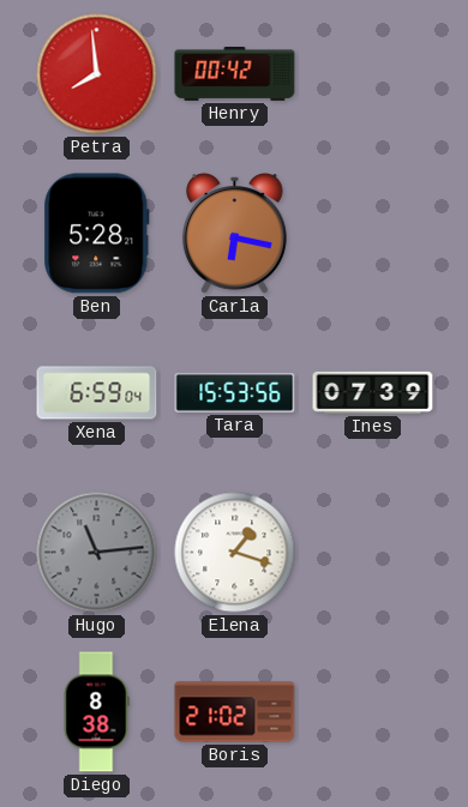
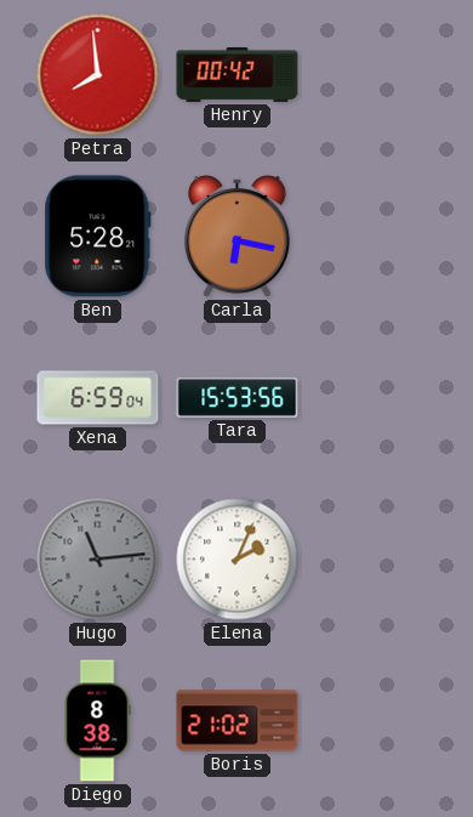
Ines: 07:39 -> none (373, 392)
Elena: 1:18 -> 2:04 (238, 560)
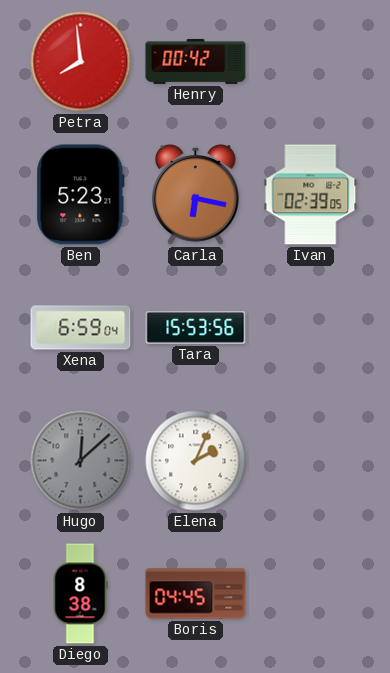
Ben: 5:28 -> 5:23 (81, 195)
Ivan: none -> 02:39 (311, 195)
Hugo: 11:14 -> 12:08 (81, 461)
Boris: 21:02 -> 04:45 (196, 594)
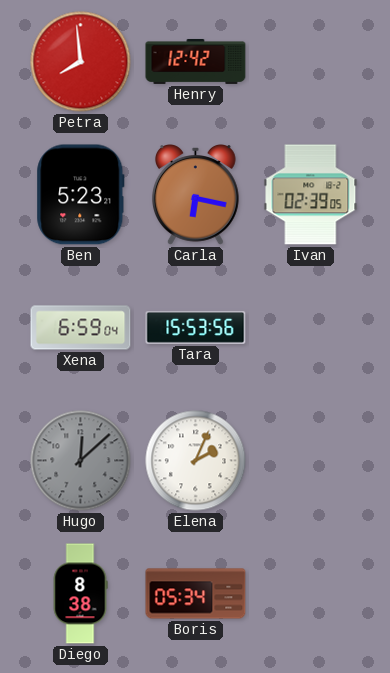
Henry: 00:42 -> 12:42 (196, 61)
Boris: 04:45 -> 05:34 (196, 594)
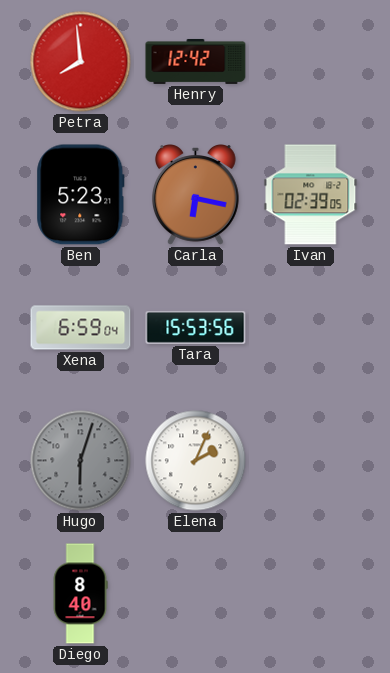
Hugo: 12:08 -> 6:03 (81, 461)
Diego: 8:38 -> 8:40 (80, 594)
Boris: 05:34 -> none (196, 594)
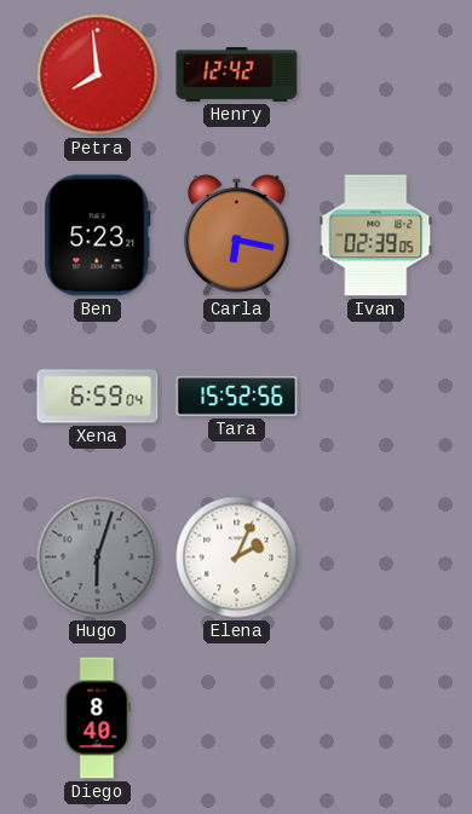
Tara: 15:53 -> 15:52 (237, 396)
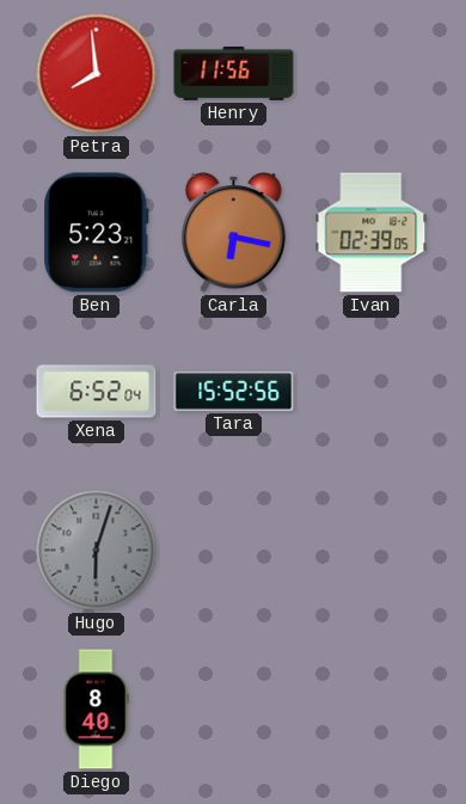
Henry: 12:42 -> 11:56 (234, 73)
Xena: 6:59 -> 6:52 (97, 392)
Elena: 2:04 -> none (237, 558)
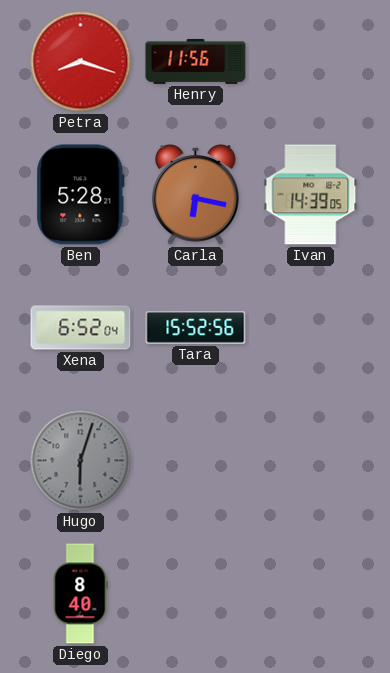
Petra: 7:59 -> 8:18 (81, 62)
Ben: 5:23 -> 5:28 (81, 195)
Ivan: 02:39 -> 14:39 (311, 195)
